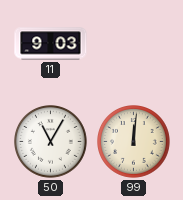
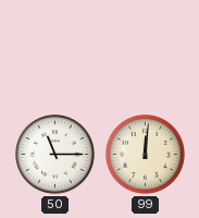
11: 9:03 -> none (51, 44)
50: 11:05 -> 11:15 (55, 155)
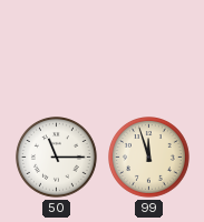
99: 12:01 -> 11:57 (149, 158)
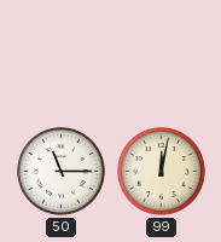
99: 11:57 -> 12:02 (162, 172)
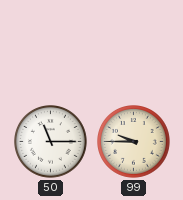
99: 12:02 -> 9:45 (134, 142)
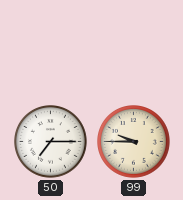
50: 11:15 -> 7:15 (51, 142)
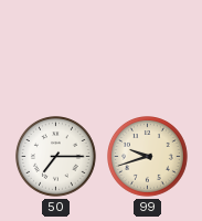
99: 9:45 -> 9:42 (148, 157)
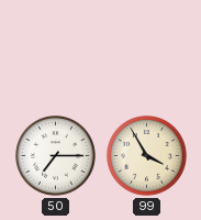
99: 9:42 -> 3:55 (147, 156)
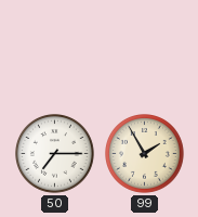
99: 3:55 -> 1:55 (145, 154)
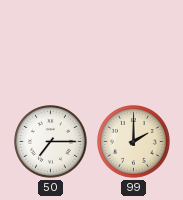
99: 1:55 -> 2:00 (134, 142)
